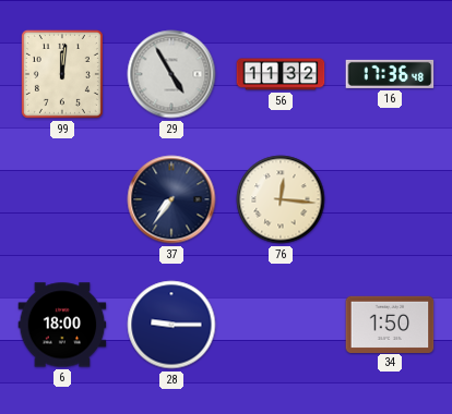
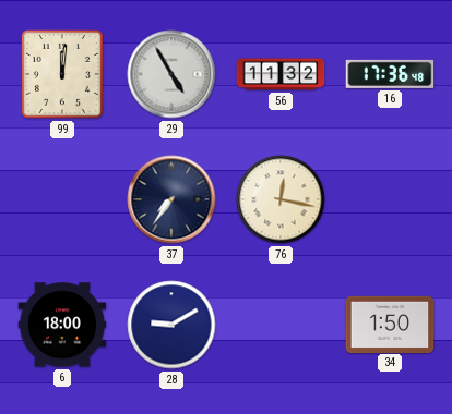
76: 12:16 -> 12:17 (281, 199)
28: 9:15 -> 9:10 (171, 325)
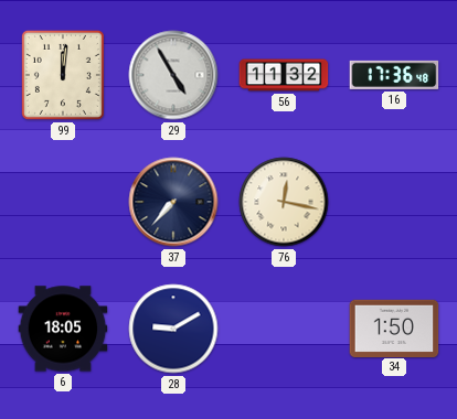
37: 7:36 -> 7:37 (173, 202)
6: 18:00 -> 18:05 (63, 329)
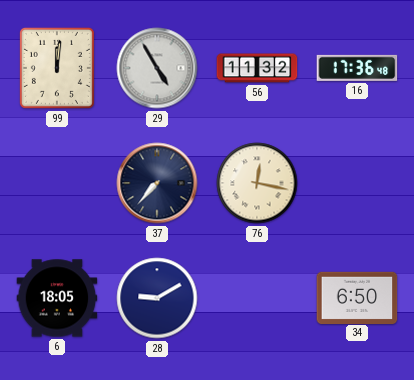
34: 1:50 -> 6:50 (357, 297)
